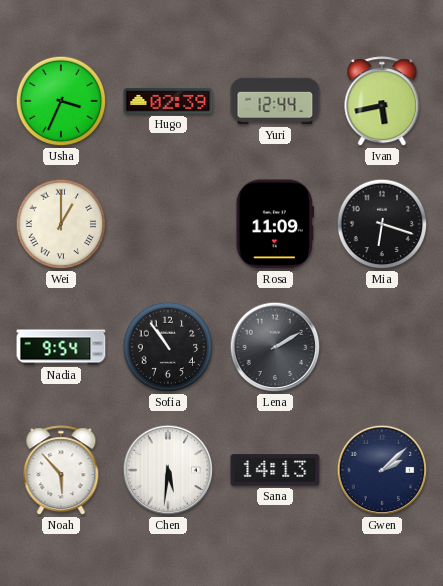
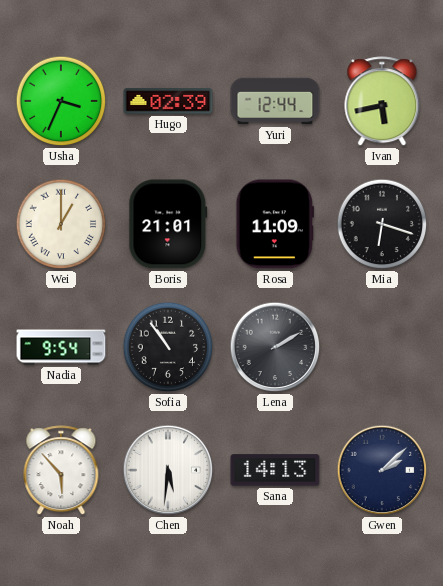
Boris: none -> 21:01 (168, 224)
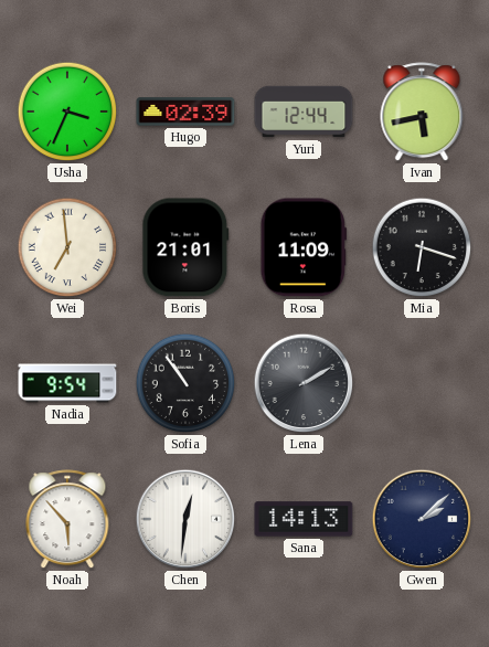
Wei: 1:00 -> 6:59 (67, 247)
Chen: 5:31 -> 12:31 (185, 519)
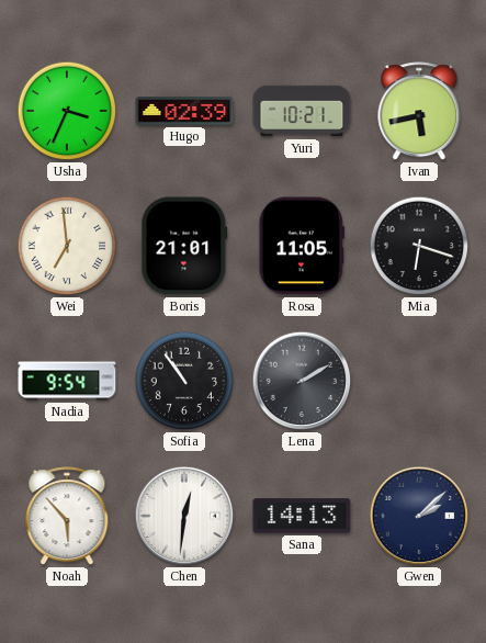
Yuri: 12:44 -> 10:21 (302, 111)
Rosa: 11:09 -> 11:05 (302, 246)
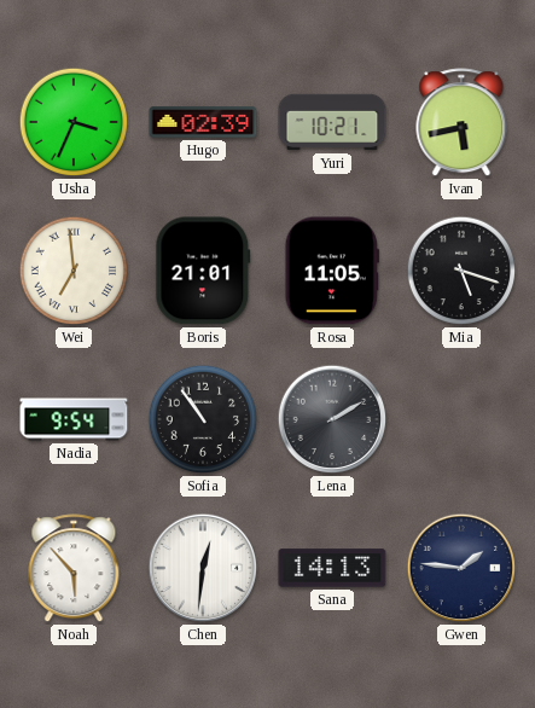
Mia: 6:18 -> 5:18 (461, 271)
Gwen: 2:08 -> 1:46 (461, 568)
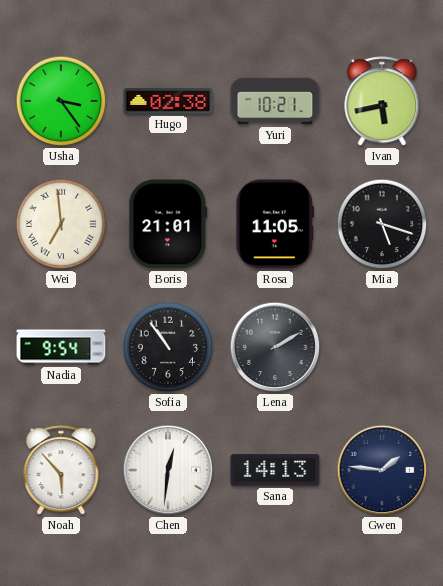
Usha: 3:34 -> 3:24 (61, 101)
Hugo: 02:39 -> 02:38 (168, 101)
